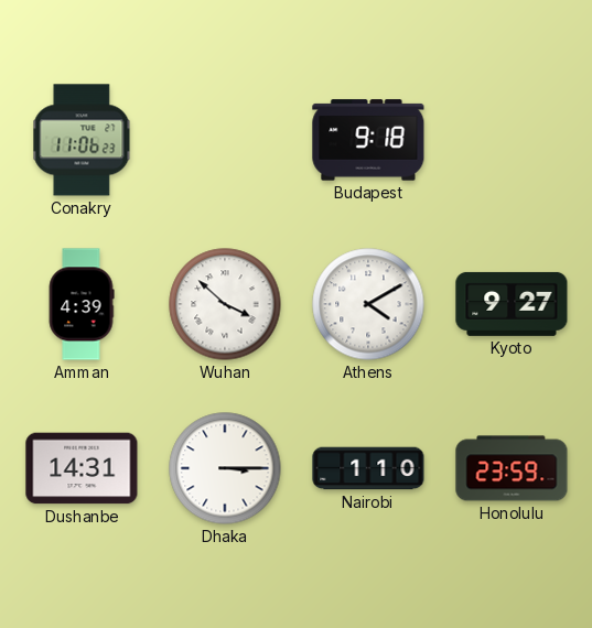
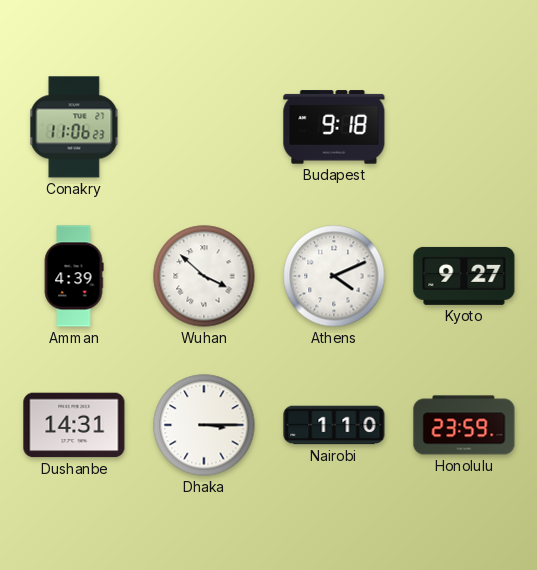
Athens: 4:10 -> 4:11 (334, 276)
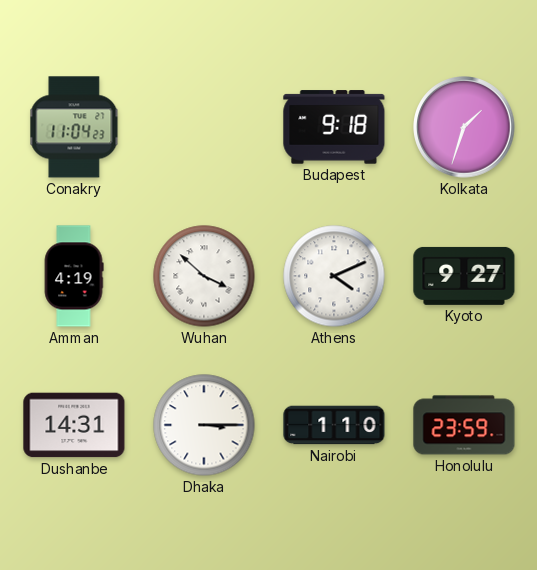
Conakry: 11:06 -> 11:04 (74, 127)
Kolkata: none -> 1:33 (464, 127)
Amman: 4:39 -> 4:19 (74, 276)
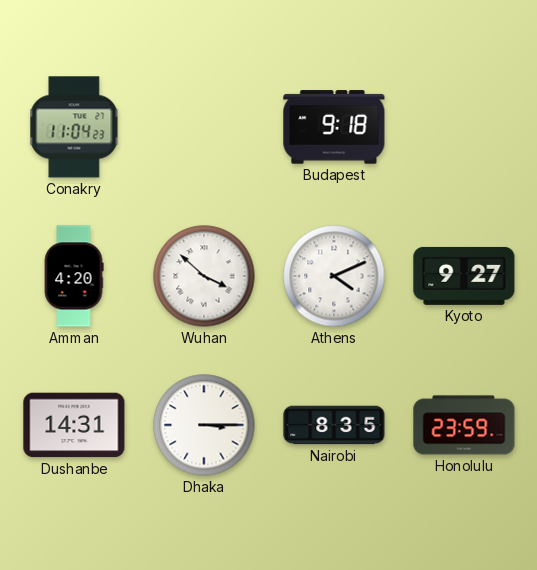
Kolkata: 1:33 -> none (464, 127)
Amman: 4:19 -> 4:20 (74, 276)
Nairobi: 1:10 -> 8:35 (334, 425)
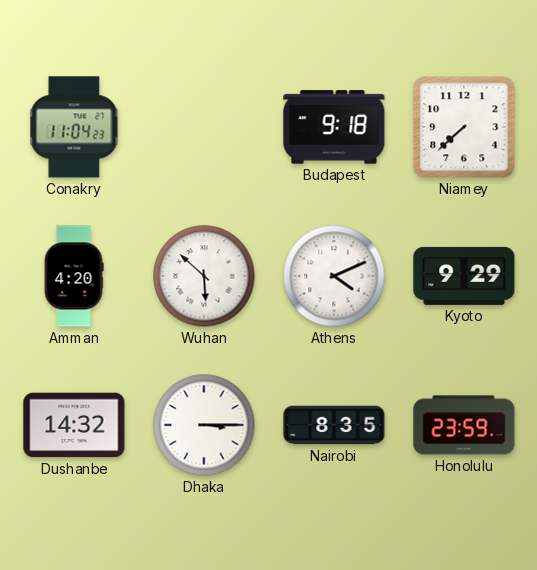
Niamey: none -> 7:38 (464, 127)
Wuhan: 3:52 -> 5:52 (204, 276)
Kyoto: 9:27 -> 9:29 (464, 276)
Dushanbe: 14:31 -> 14:32 (74, 425)
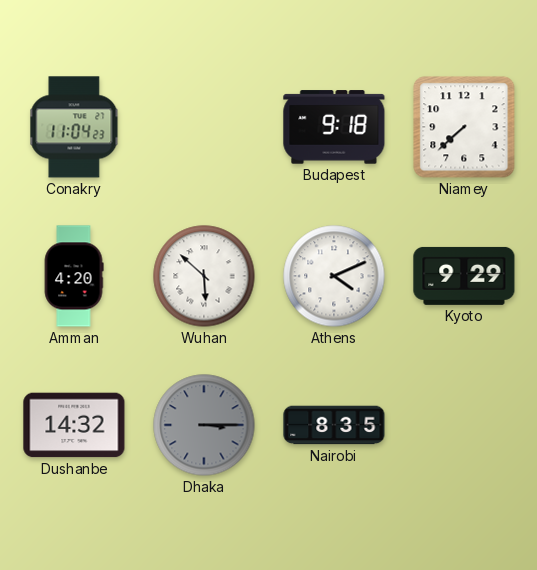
Dhaka dial: white -> grey (204, 425)
Honolulu: 23:59 -> none (464, 425)
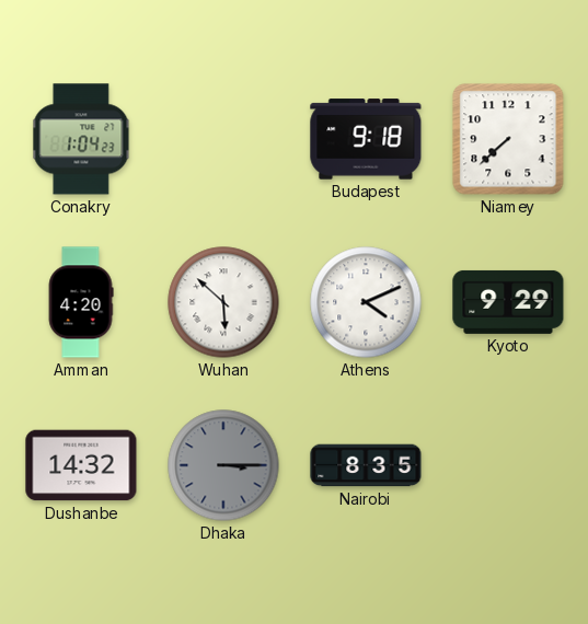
Conakry: 11:04 -> 1:04 (81, 139)
